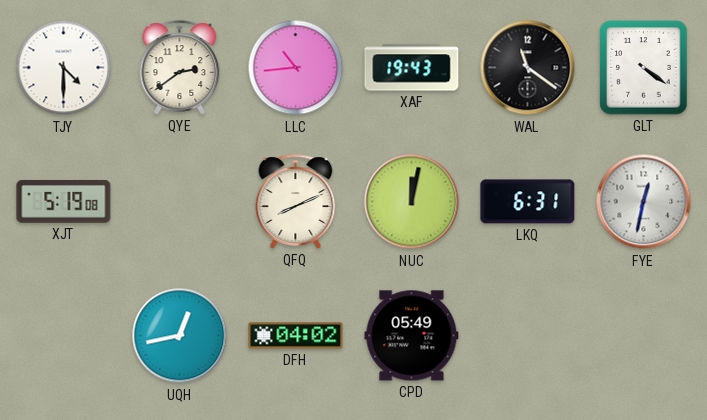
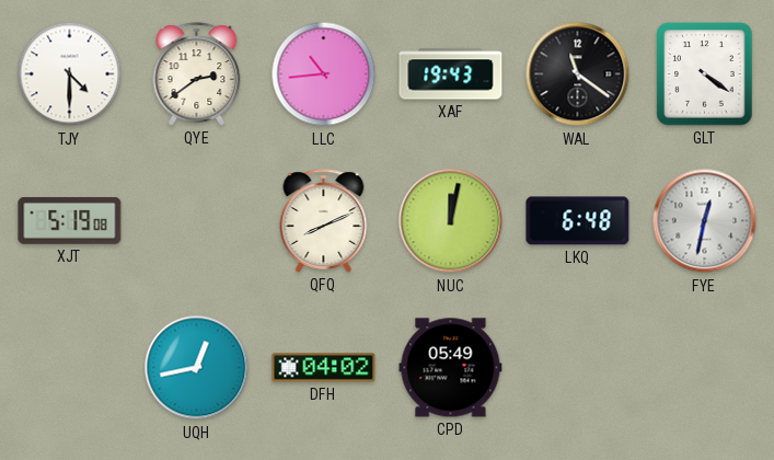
LKQ: 6:31 -> 6:48 (578, 221)
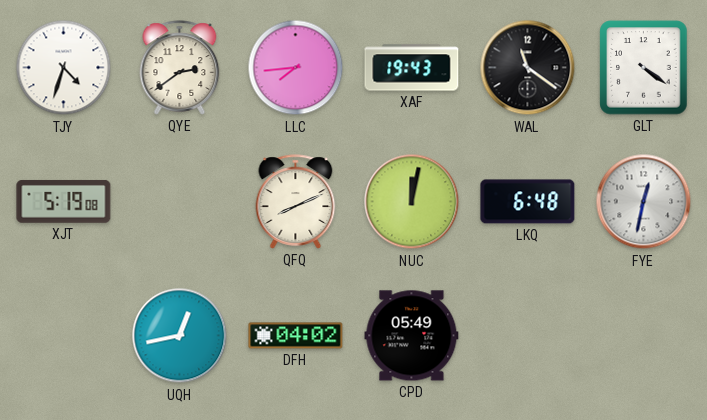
TJY: 4:30 -> 4:33 (64, 68)
LLC: 10:44 -> 7:44 (296, 68)
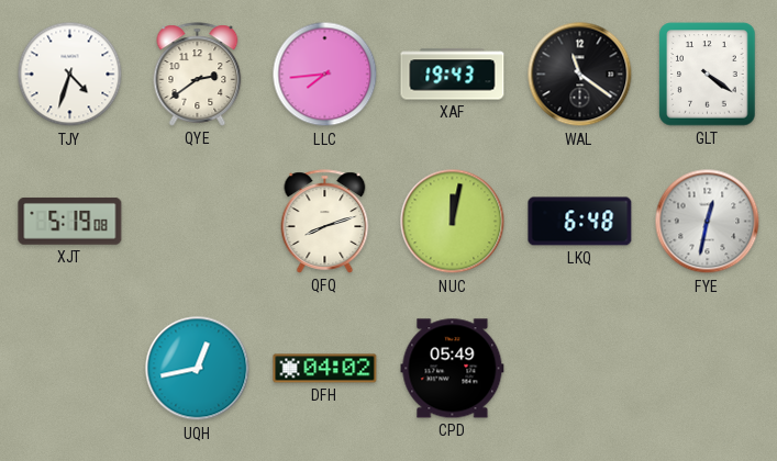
QFQ: 8:11 -> 8:12 (325, 222)
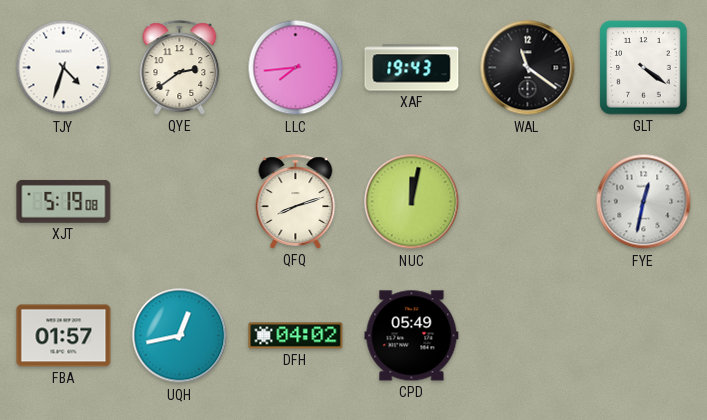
LKQ: 6:48 -> none (580, 222)
FBA: none -> 01:57 (64, 336)
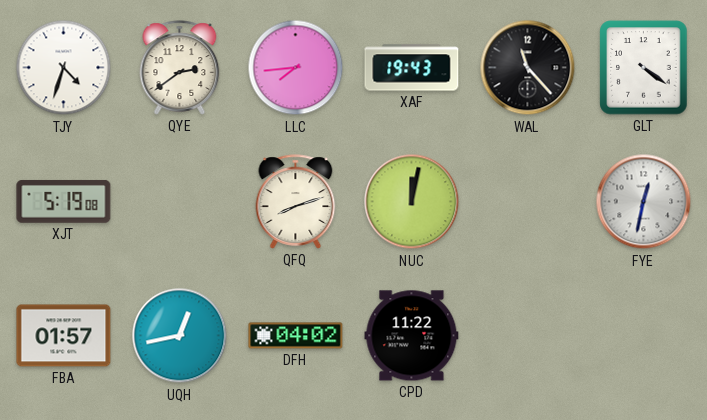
WAL: 11:21 -> 11:23 (528, 68)
CPD: 05:49 -> 11:22 (412, 336)
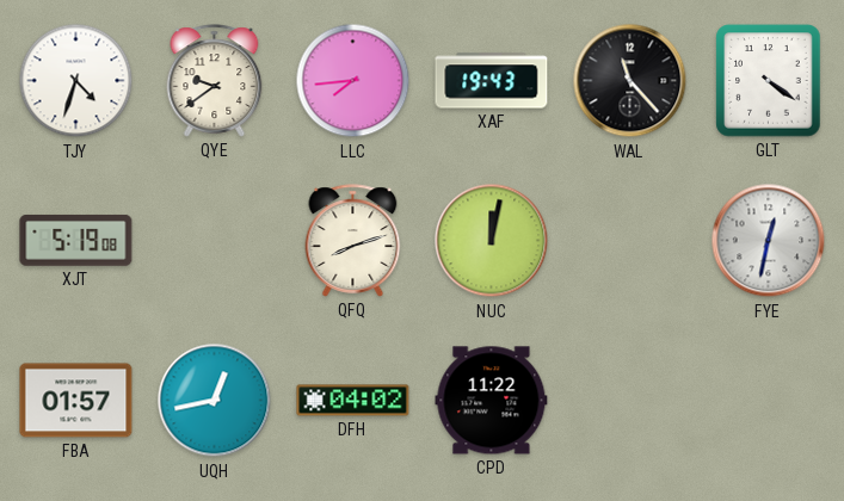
QYE: 2:39 -> 9:39 (215, 81)
